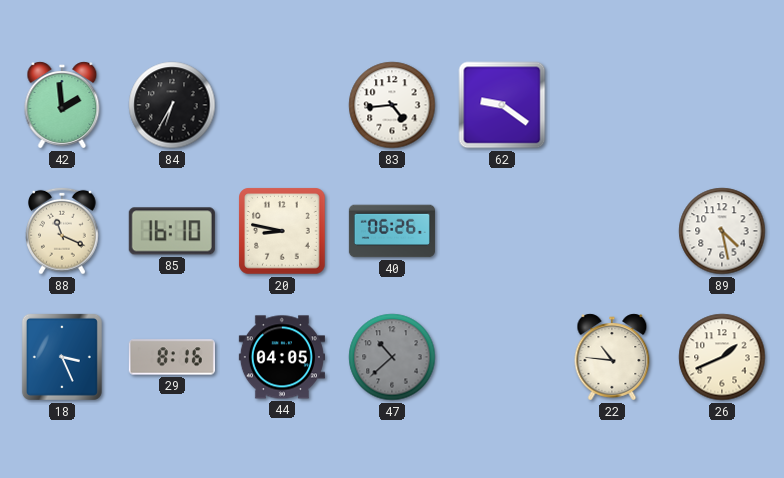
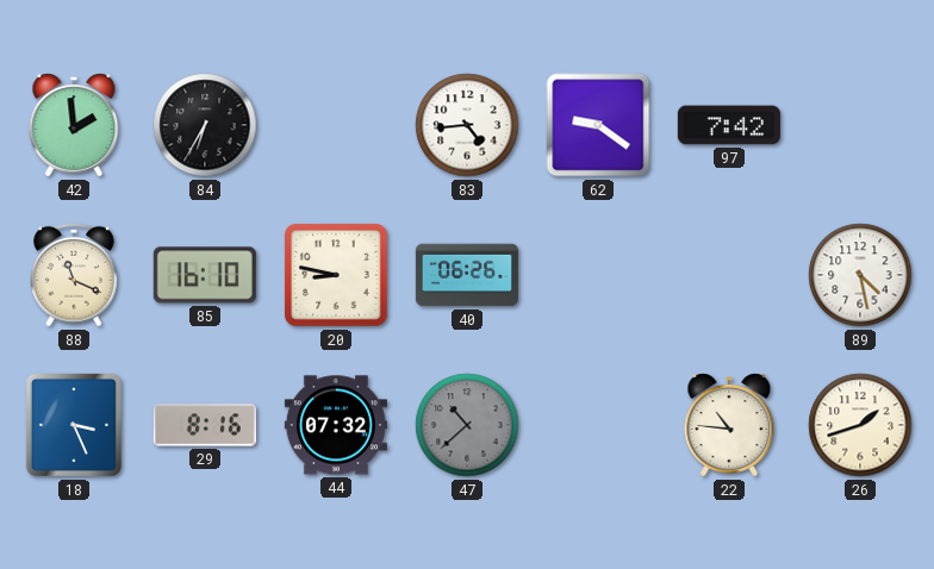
97: none -> 7:42 (729, 125)
44: 04:05 -> 07:32 (336, 425)
26: 1:41 -> 1:42 (860, 425)
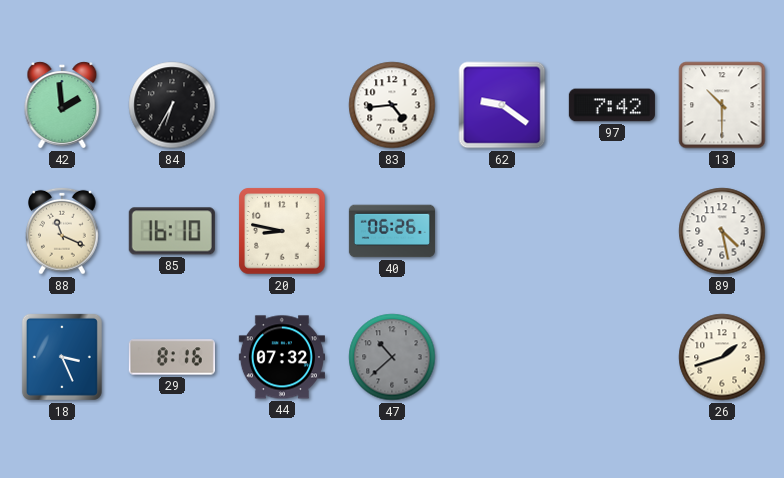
13: none -> 10:30 (722, 105)
22: 10:46 -> none (729, 425)
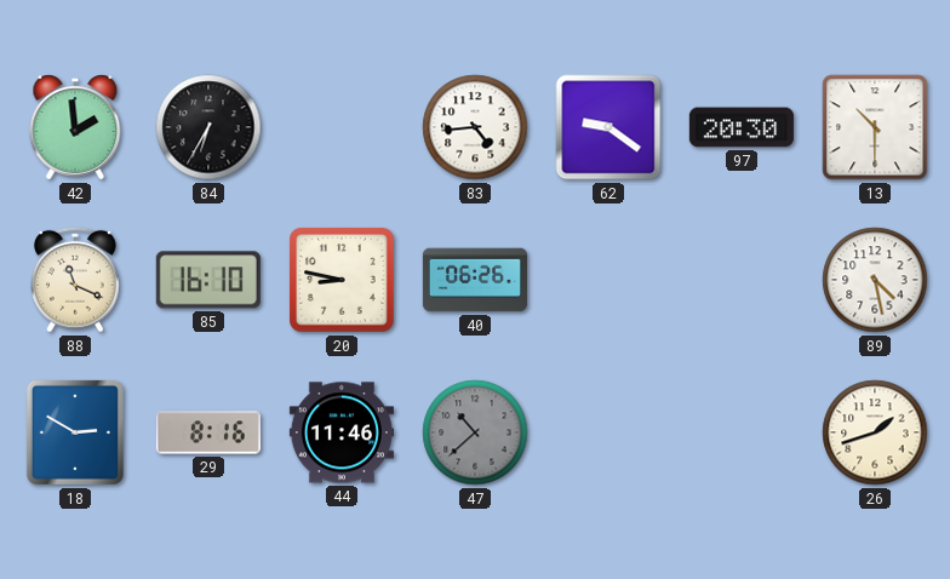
97: 7:42 -> 20:30 (742, 127)
18: 3:26 -> 2:50 (75, 432)
44: 07:32 -> 11:46 (342, 432)
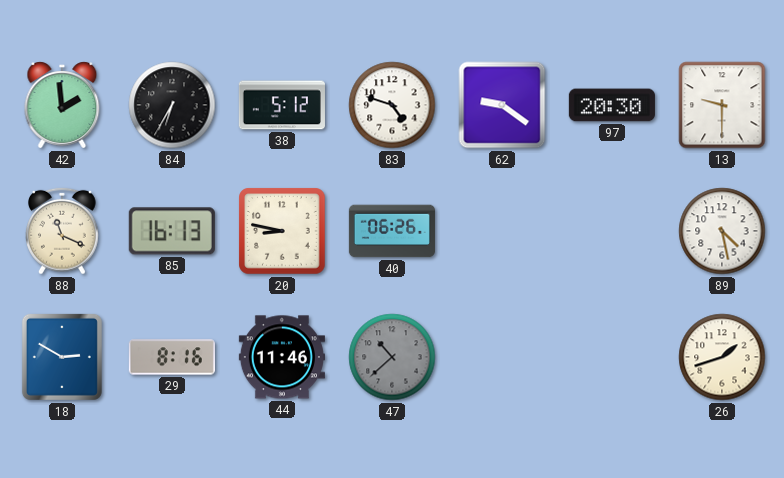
38: none -> 5:12 (282, 105)
83: 4:44 -> 4:48 (392, 105)
13: 10:30 -> 9:30 (722, 105)
85: 16:10 -> 16:13 (172, 231)
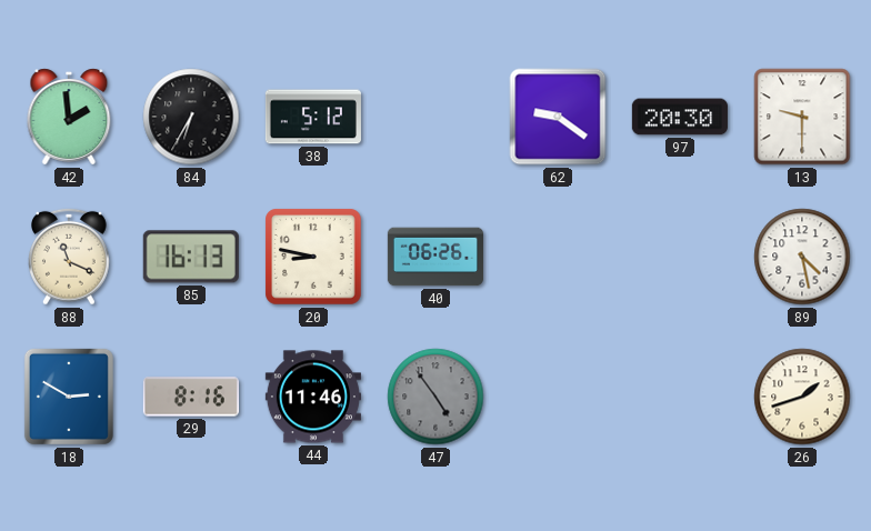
83: 4:48 -> none (392, 105)
47: 10:38 -> 4:54 (436, 397)
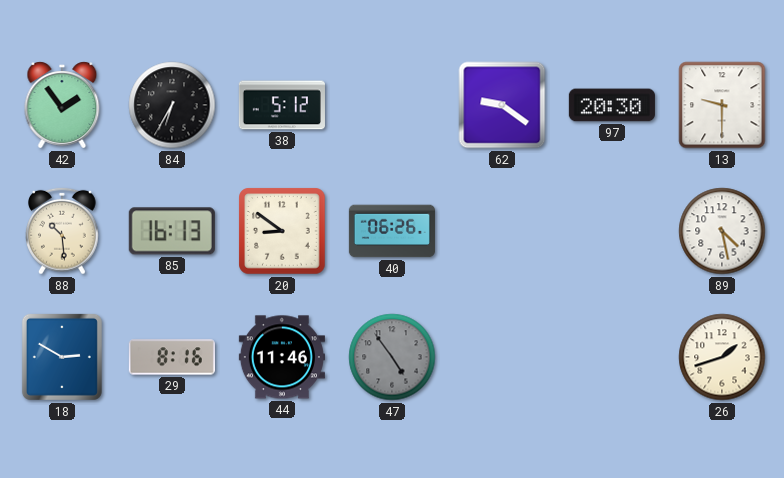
42: 1:59 -> 1:54 (62, 105)
88: 11:19 -> 10:29 (63, 231)
20: 8:47 -> 8:51 (282, 231)
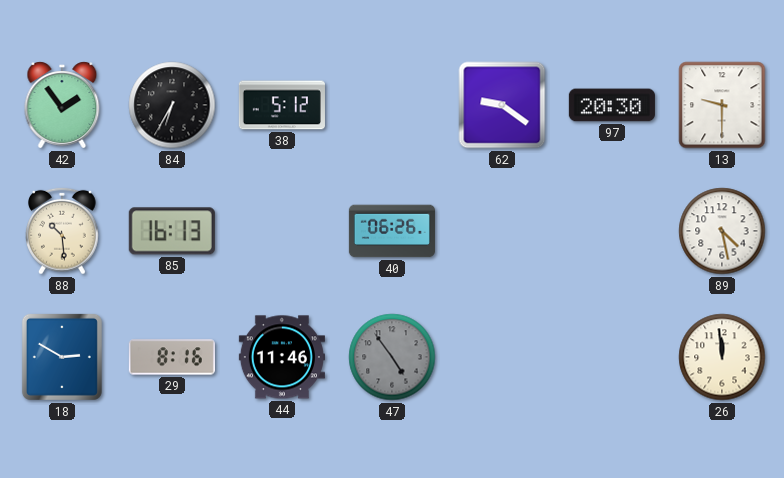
20: 8:51 -> none (282, 231)
26: 1:42 -> 11:59 (722, 357)
